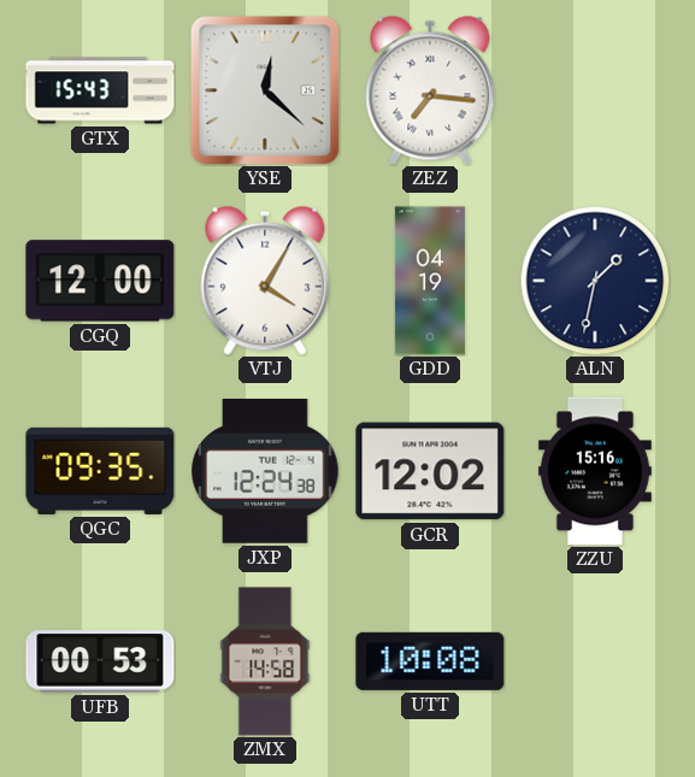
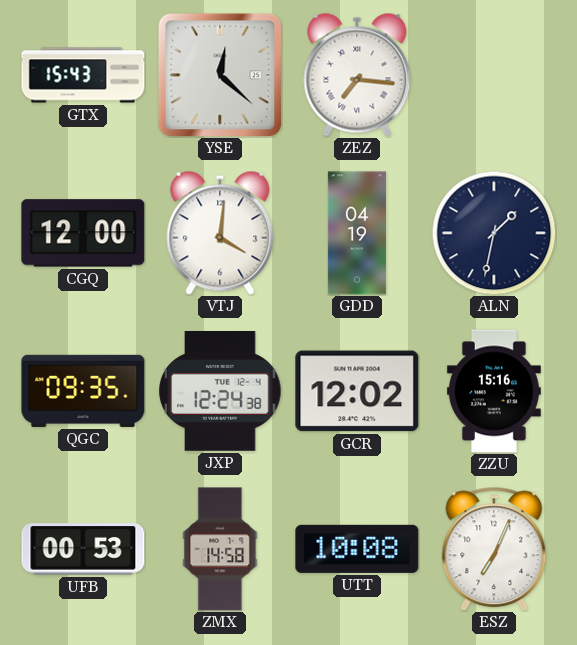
VTJ: 4:05 -> 4:01 (220, 233)
ESZ: none -> 7:04 (494, 549)
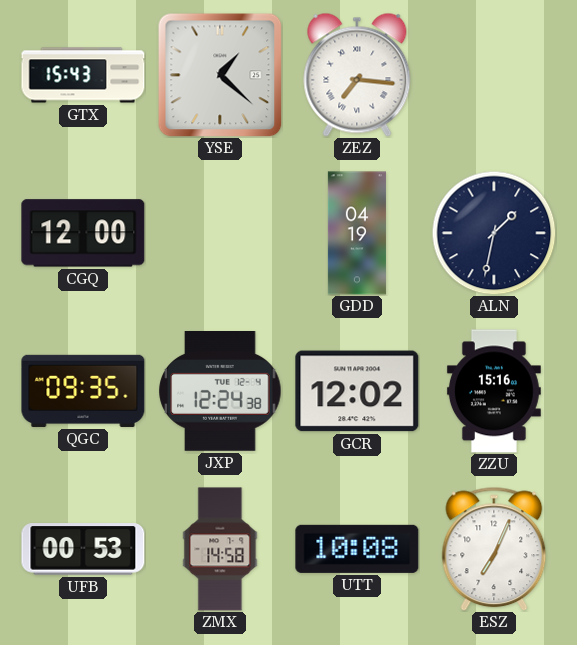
YSE: 12:22 -> 1:22 (220, 75)
VTJ: 4:01 -> none (220, 233)
